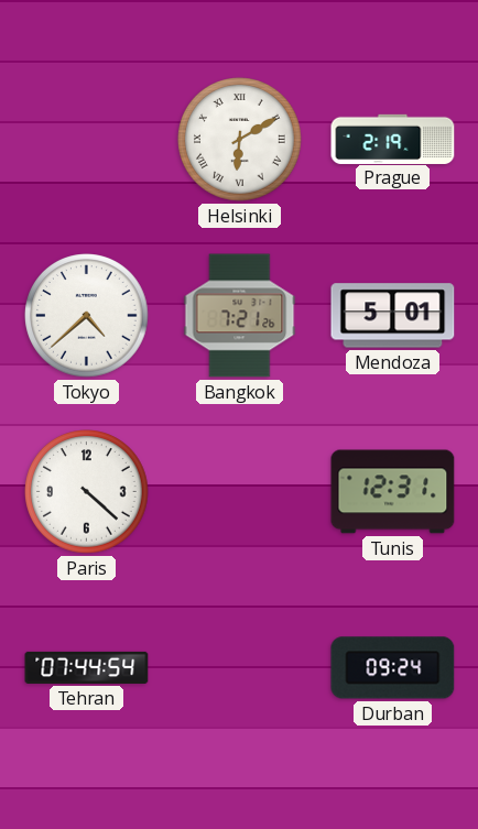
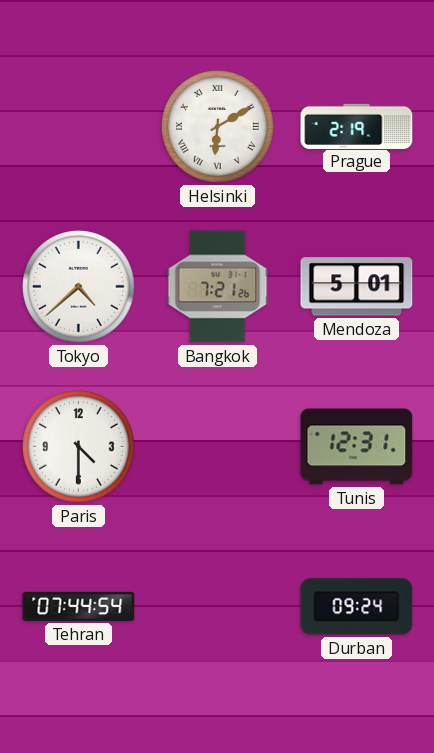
Paris: 4:22 -> 4:30 (79, 447)
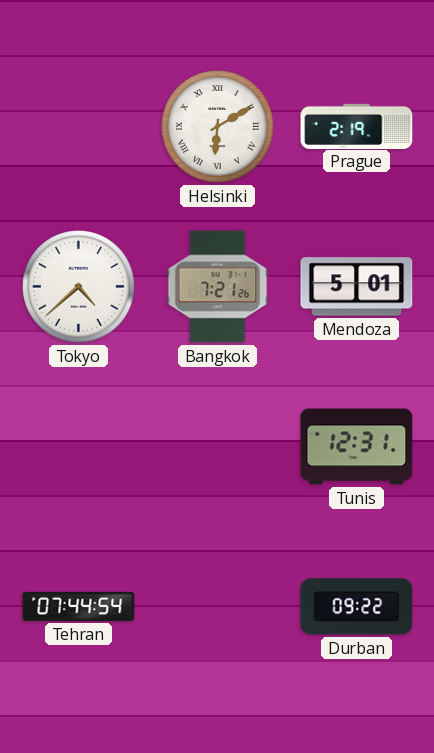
Paris: 4:30 -> none (79, 447)
Durban: 09:24 -> 09:22 (357, 607)
